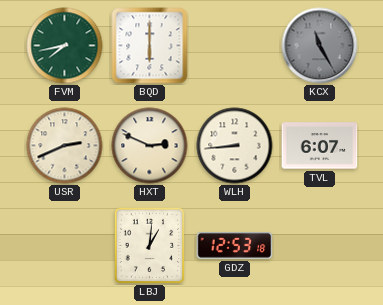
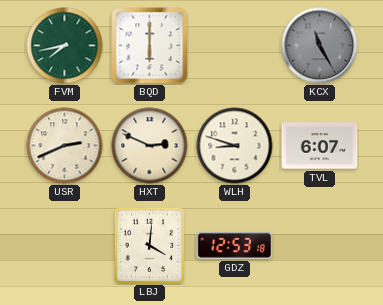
WLH: 8:44 -> 8:48 (235, 146)
LBJ: 1:01 -> 4:01 (150, 245)
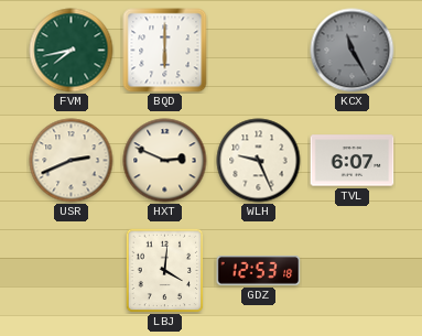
WLH: 8:48 -> 9:26 (259, 161)
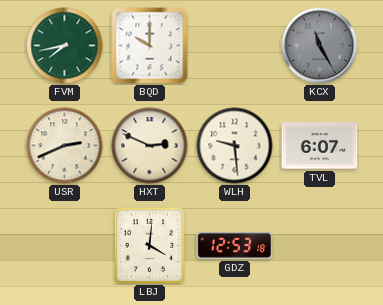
BQD: 6:00 -> 10:00 (150, 46)
WLH: 9:26 -> 9:29 (235, 146)
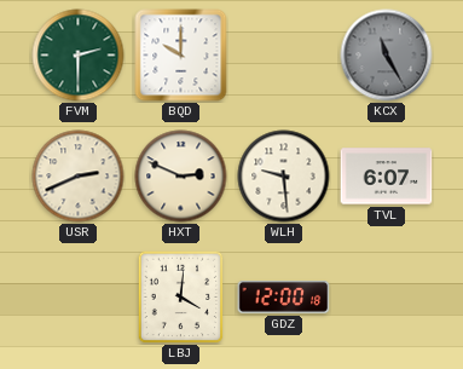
FVM: 7:43 -> 2:30 (79, 56)
GDZ: 12:53 -> 12:00 (284, 298)
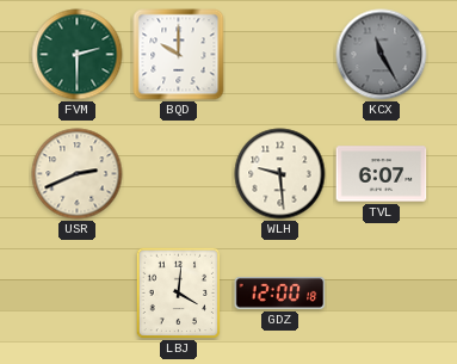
HXT: 2:49 -> none (181, 177)
